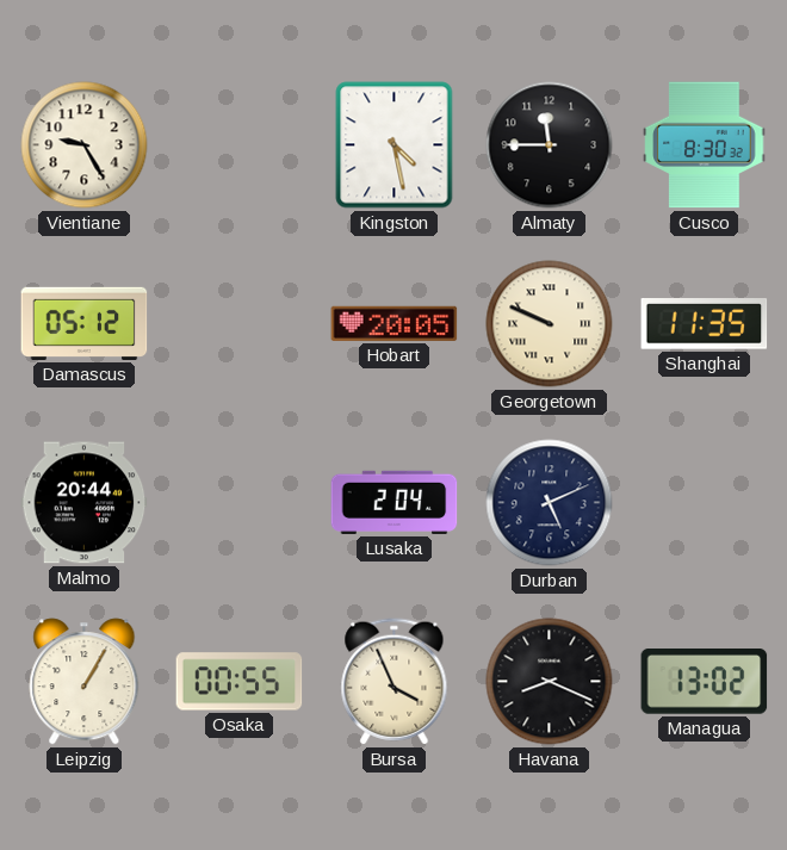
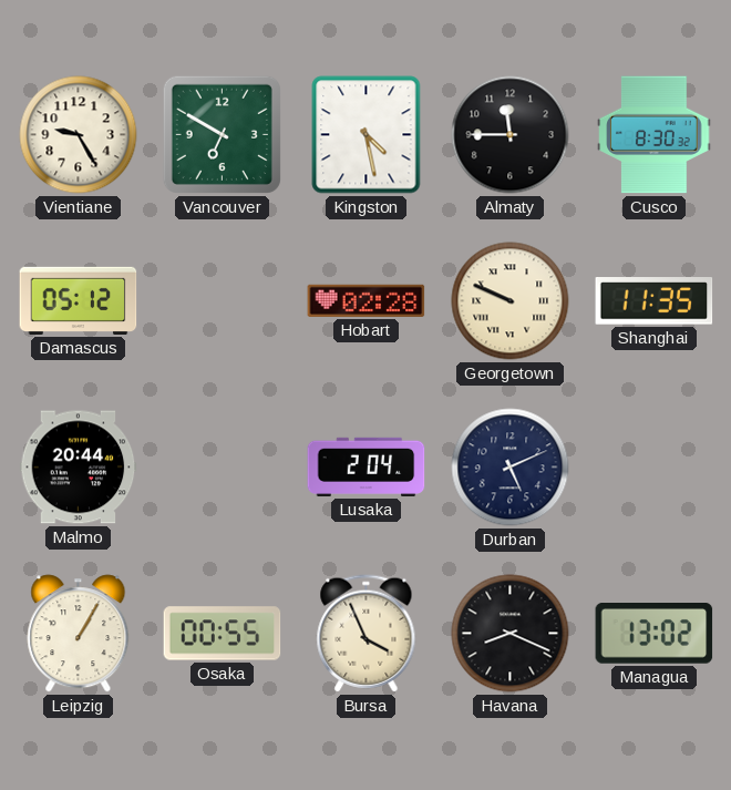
Vancouver: none -> 6:50 (222, 134)
Hobart: 20:05 -> 02:28 (367, 300)
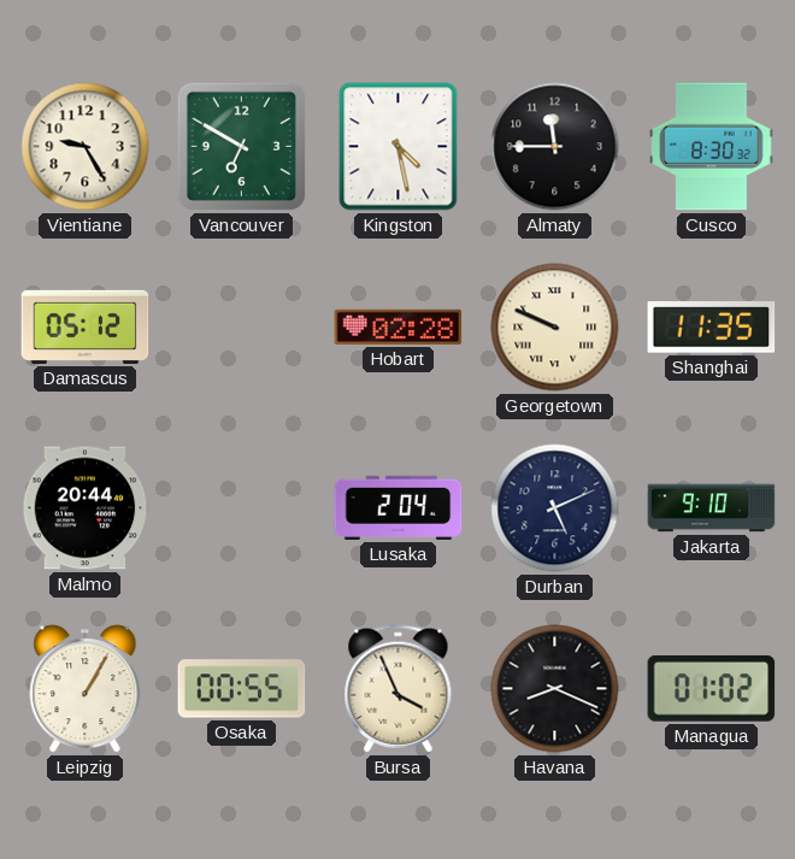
Jakarta: none -> 9:10 (712, 508)
Managua: 13:02 -> 01:02 (712, 689)
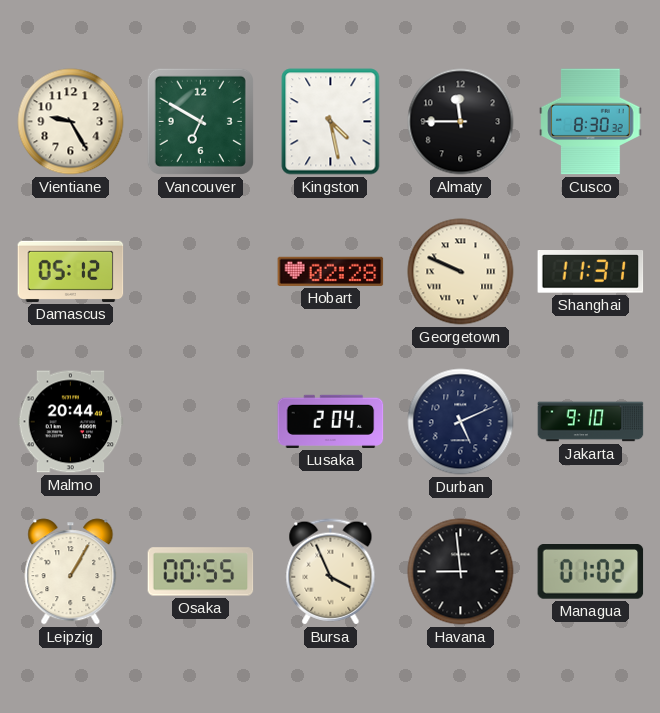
Shanghai: 11:35 -> 11:31 (591, 272)
Havana: 8:19 -> 8:59 (461, 572)
